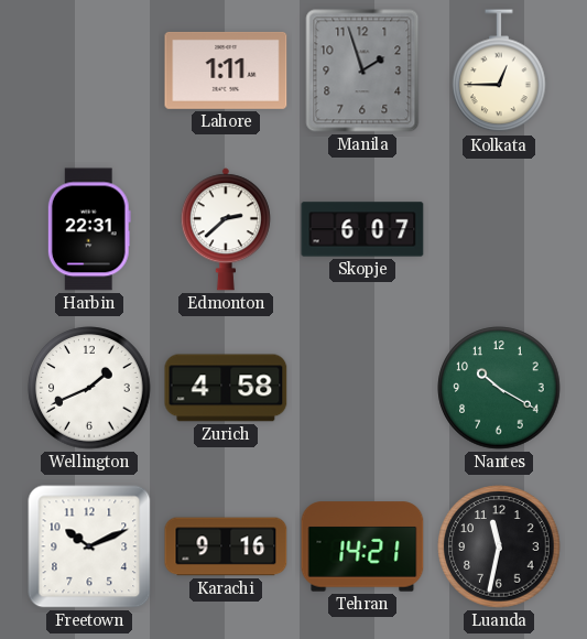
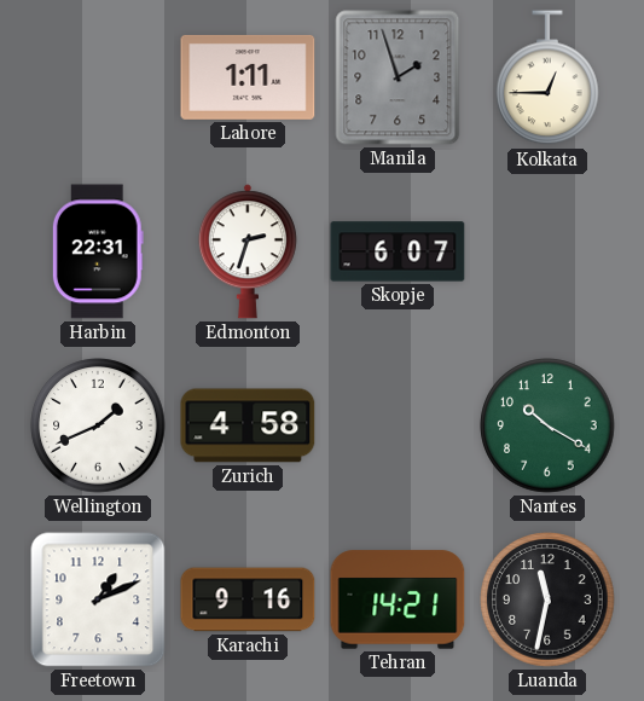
Edmonton: 2:38 -> 2:33 (248, 251)
Freetown: 10:11 -> 1:11 (98, 599)
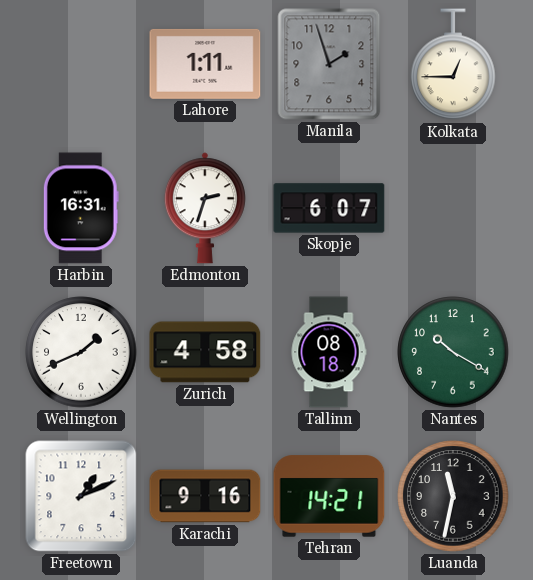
Harbin: 22:31 -> 16:31 (81, 208)
Tallinn: none -> 08:18 (329, 352)
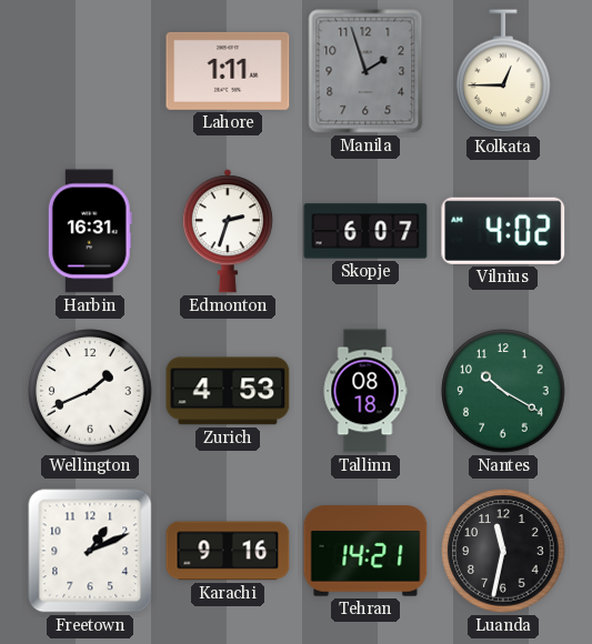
Vilnius: none -> 4:02 (503, 231)
Zurich: 4:58 -> 4:53 (228, 391)
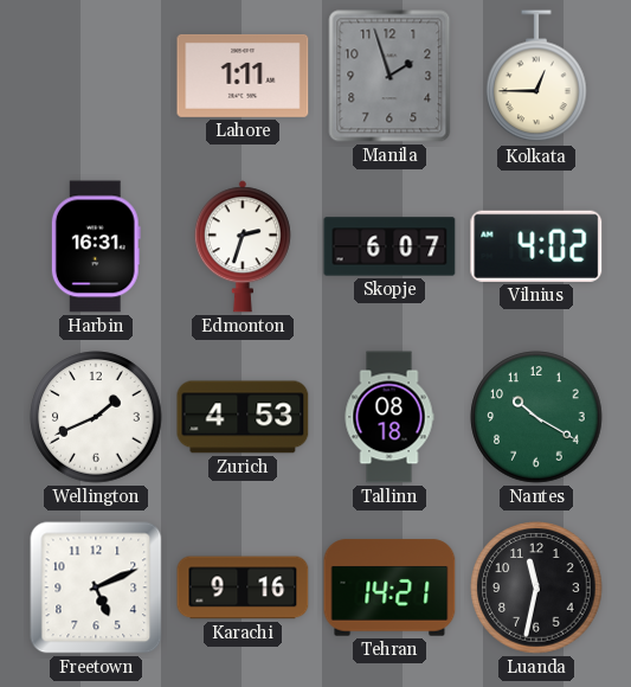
Freetown: 1:11 -> 5:11 (96, 588)
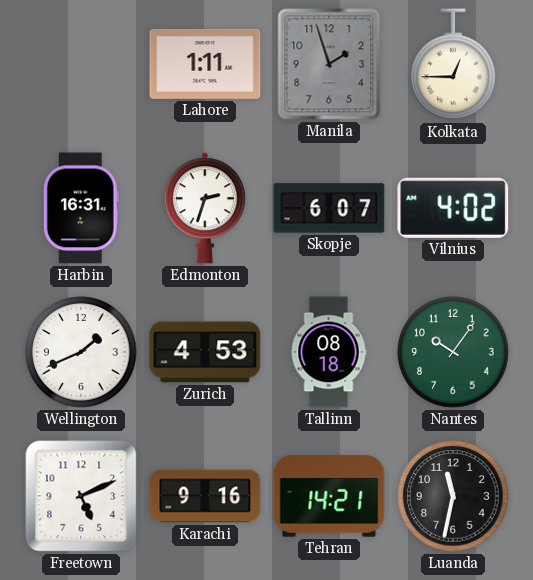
Nantes: 10:20 -> 10:06 (453, 352)
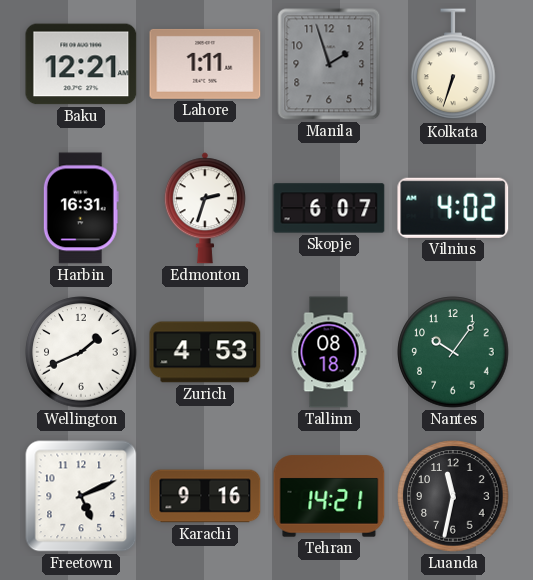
Baku: none -> 12:21 (81, 64)
Kolkata: 12:45 -> 6:33 (453, 65)
